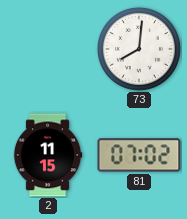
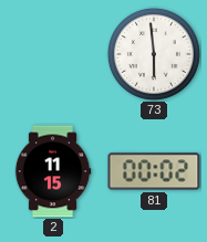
73: 8:01 -> 5:59 (154, 54)
81: 07:02 -> 00:02 (154, 171)
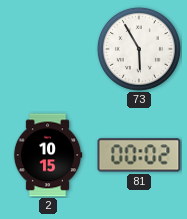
73: 5:59 -> 5:55 (139, 49)
2: 11:15 -> 10:15 (48, 155)
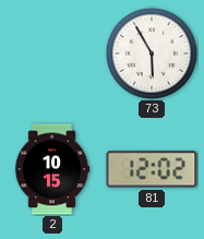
81: 00:02 -> 12:02 (152, 169)
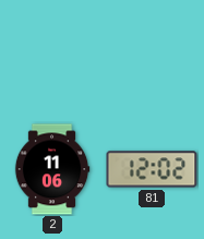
73: 5:55 -> none (152, 53)
2: 10:15 -> 11:06 (52, 169)
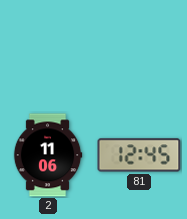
81: 12:02 -> 12:45 (139, 155)
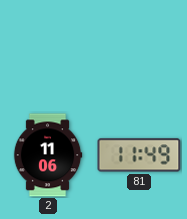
81: 12:45 -> 11:49 (139, 155)
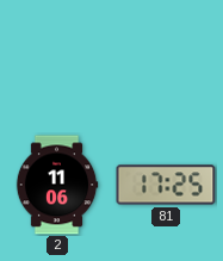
81: 11:49 -> 17:25 (166, 185)
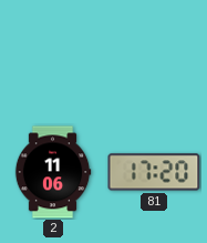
81: 17:25 -> 17:20 (154, 172)
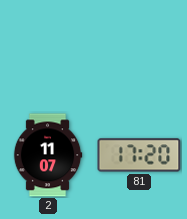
2: 11:06 -> 11:07 (48, 155)
